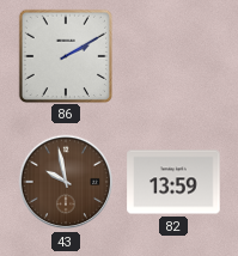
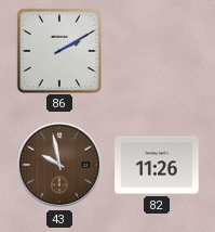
82: 13:59 -> 11:26 (157, 165)
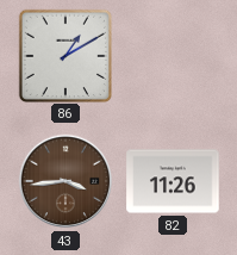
86: 2:10 -> 1:10 (64, 55)
43: 9:58 -> 3:44 (66, 181)
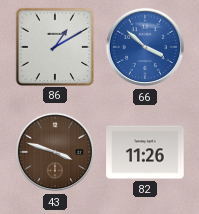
66: none -> 3:52 (145, 47)
43: 3:44 -> 3:48 (55, 152)
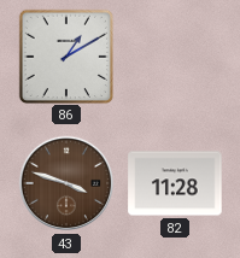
66: 3:52 -> none (145, 47)
82: 11:26 -> 11:28 (175, 183)
